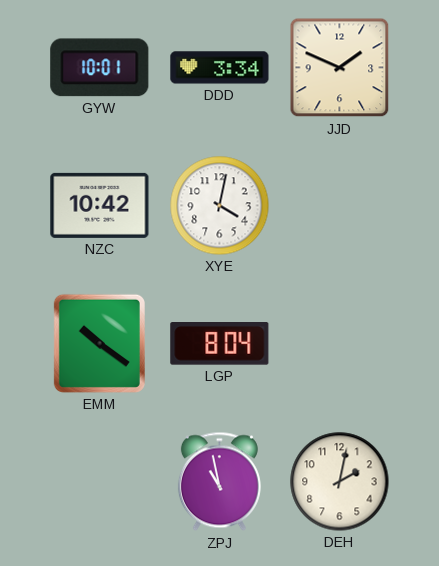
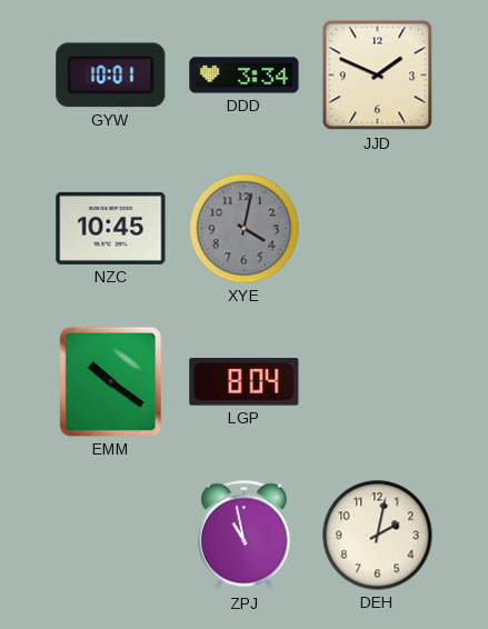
NZC: 10:42 -> 10:45 (111, 228)
XYE dial: white -> grey (245, 229)
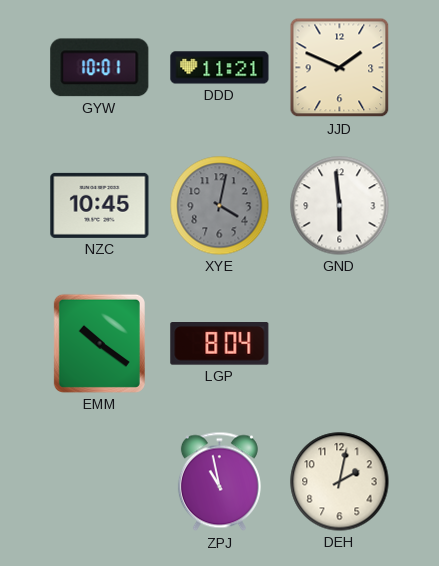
DDD: 3:34 -> 11:21 (220, 68)
GND: none -> 5:59 (340, 206)
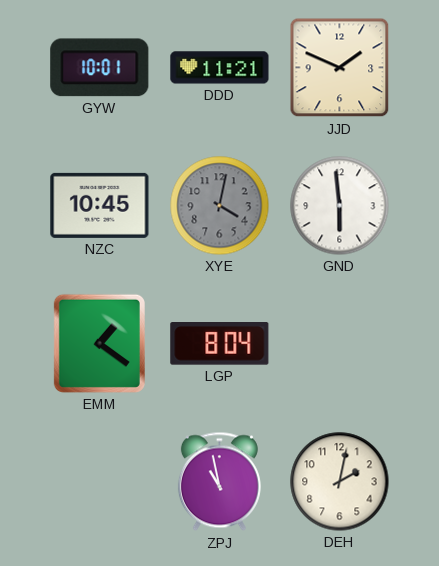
EMM: 10:21 -> 1:21 (99, 343)
